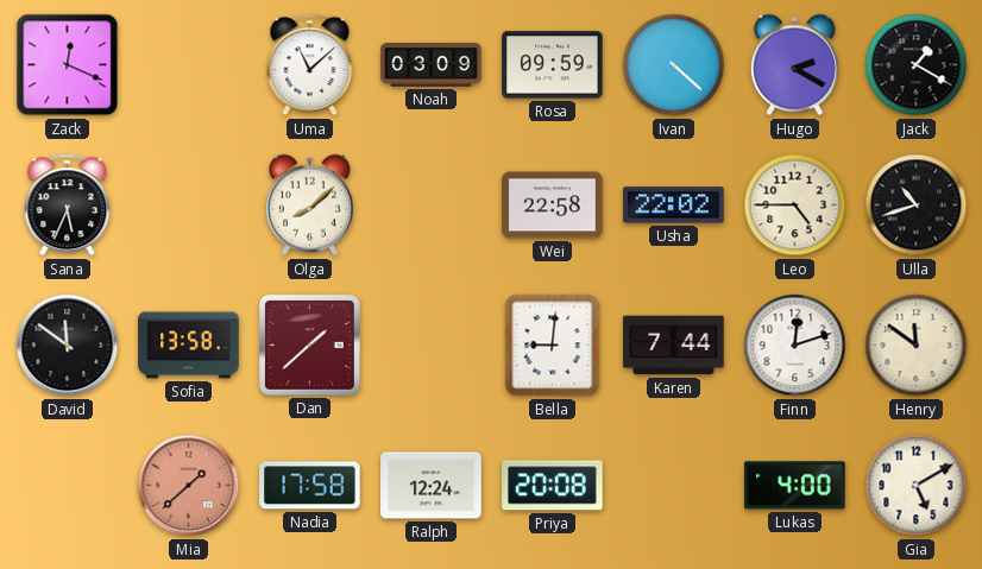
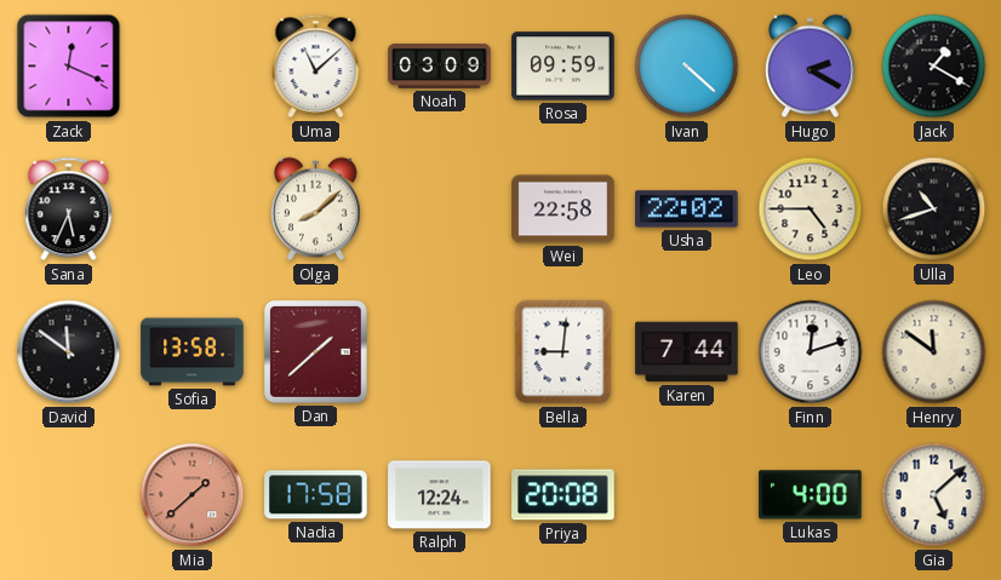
Gia: 5:10 -> 5:08 (934, 495)
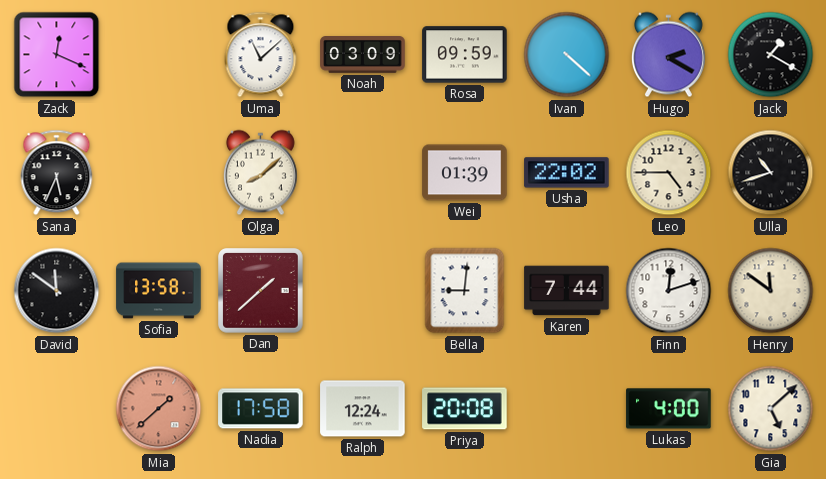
Wei: 22:58 -> 01:39 (465, 173)
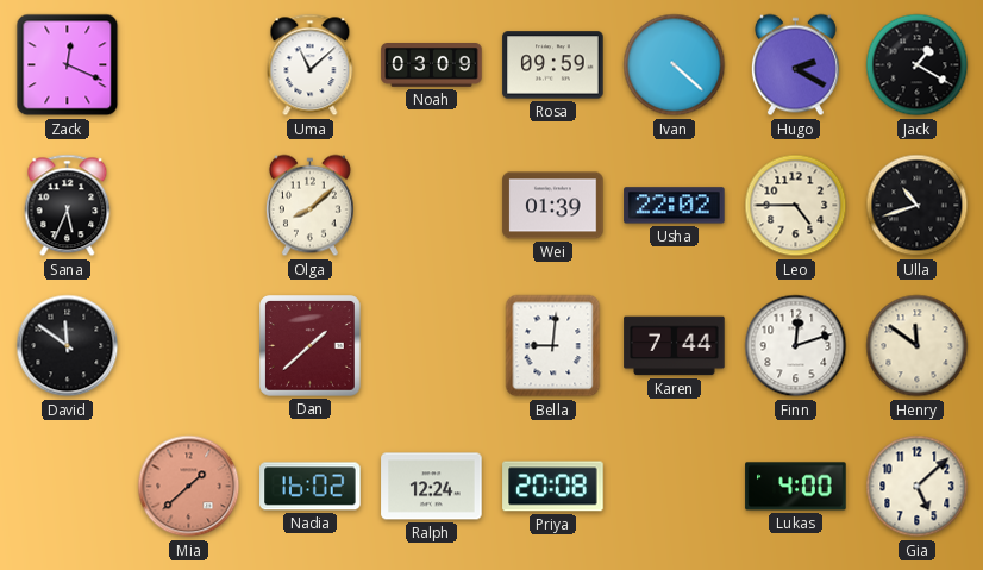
Sofia: 13:58 -> none (159, 291)
Nadia: 17:58 -> 16:02 (311, 487)
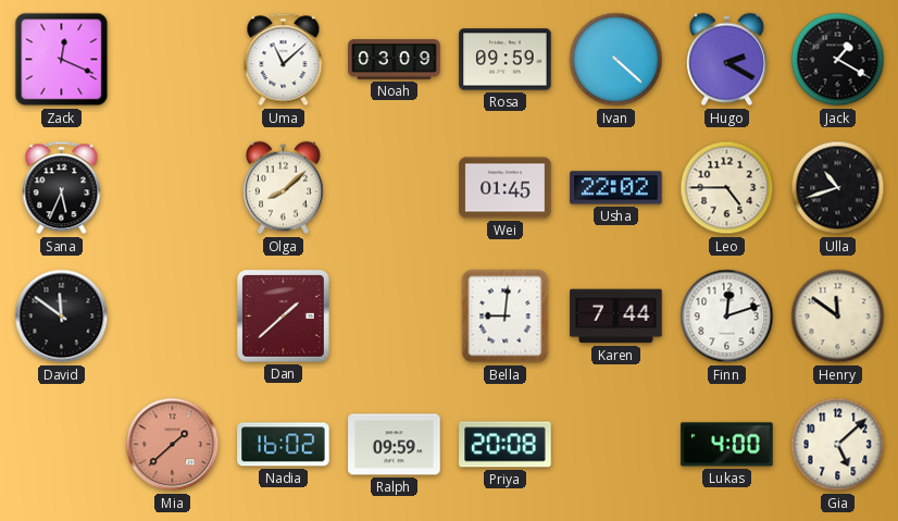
Wei: 01:39 -> 01:45 (506, 188)
Ralph: 12:24 -> 09:59 (395, 445)
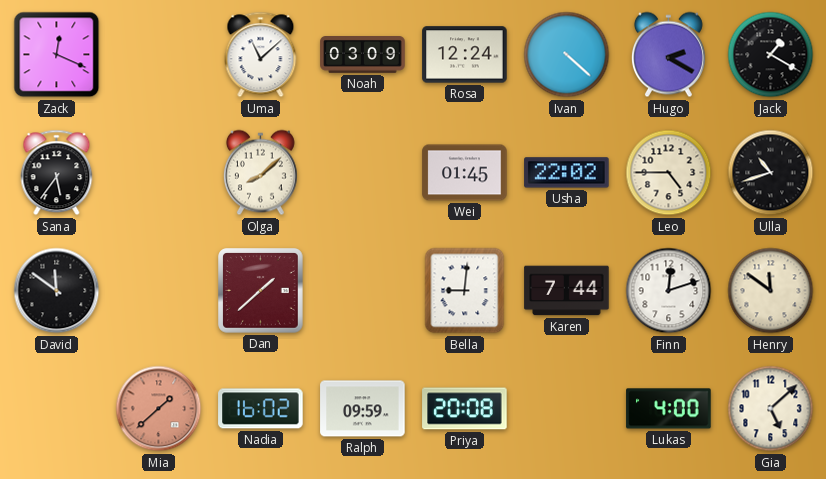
Rosa: 09:59 -> 12:24 (465, 55)
Sana: 5:34 -> 5:36 (57, 173)
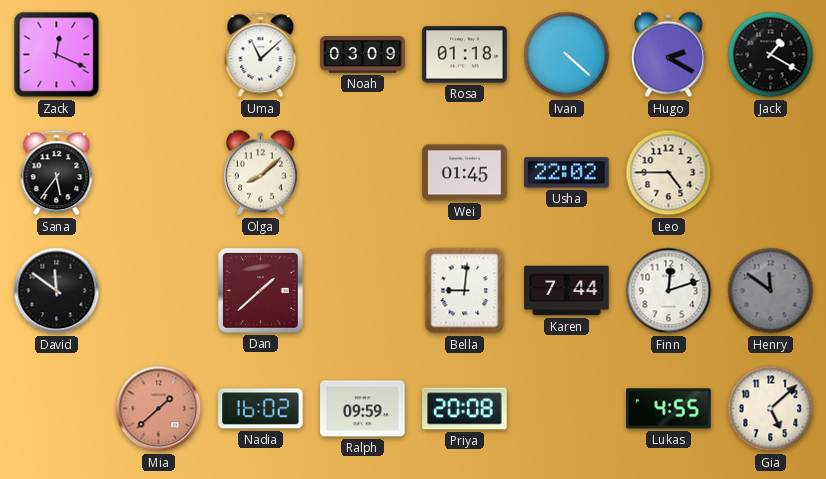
Rosa: 12:24 -> 01:18 (465, 55)
Ulla: 10:42 -> none (771, 173)
Henry dial: cream -> grey (771, 291)
Lukas: 4:00 -> 4:55 (669, 409)
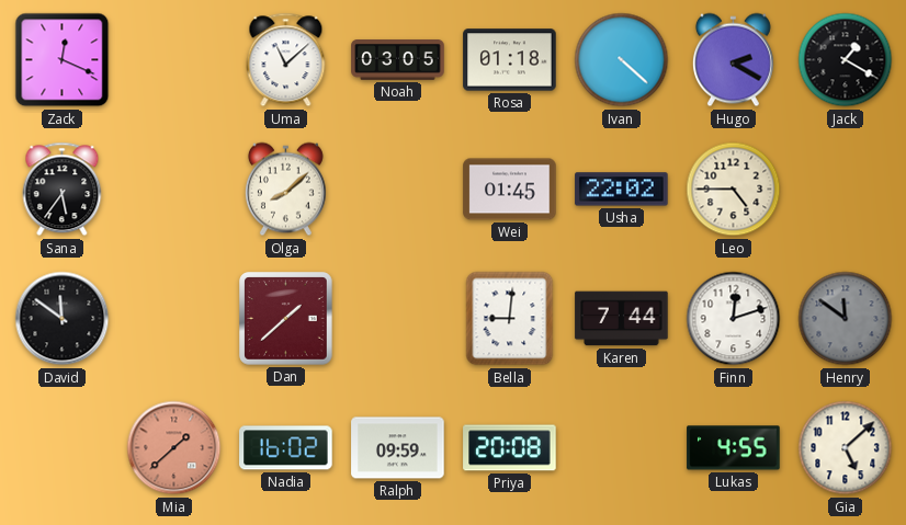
Noah: 03:09 -> 03:05 (398, 60)
